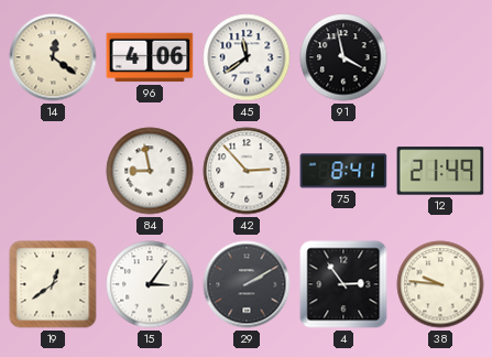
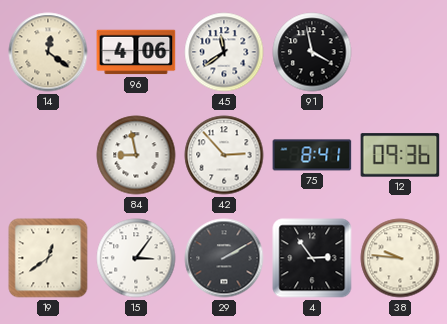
12: 21:49 -> 09:36 (400, 155)
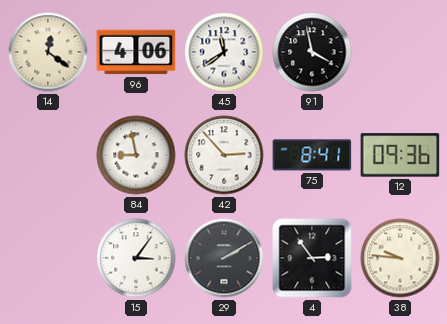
19: 12:39 -> none (48, 258)
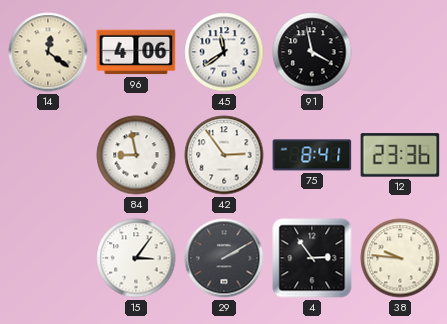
42: 2:53 -> 2:54 (224, 155)
12: 09:36 -> 23:36 (400, 155)
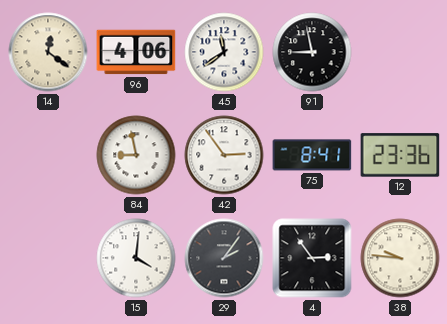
91: 3:58 -> 8:58 (312, 52)
15: 3:06 -> 4:01 (136, 258)
29: 2:10 -> 2:06 (224, 258)
